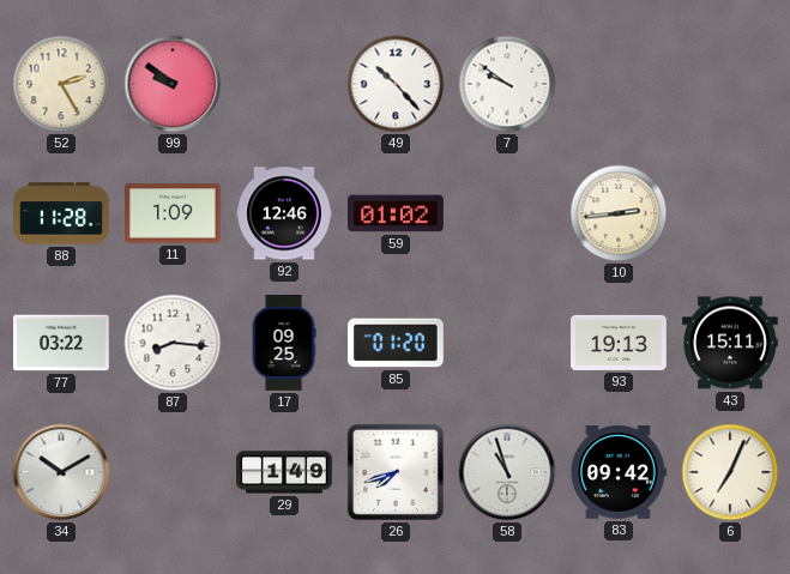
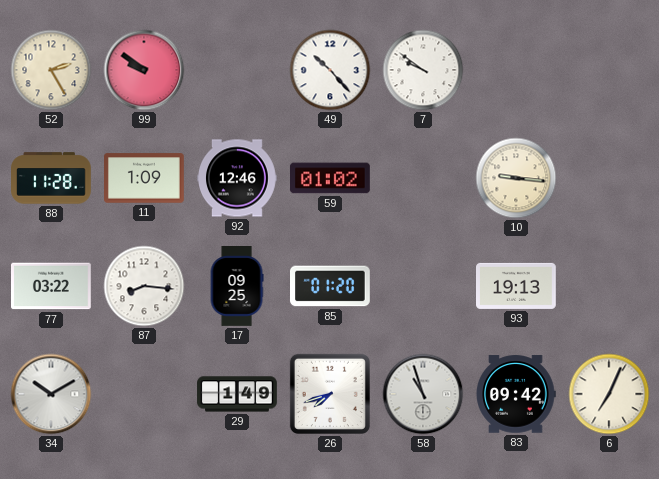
10: 2:44 -> 9:16 (516, 178)
43: 15:11 -> none (731, 343)
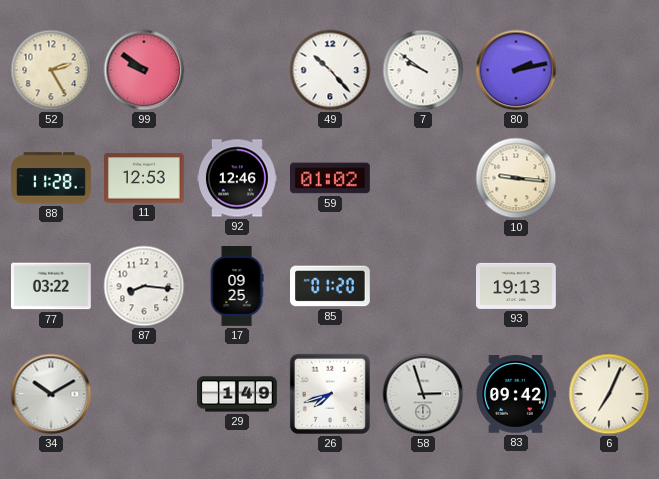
80: none -> 2:13 (516, 70)
11: 1:09 -> 12:53 (145, 178)
58: 10:57 -> 2:57 (423, 394)
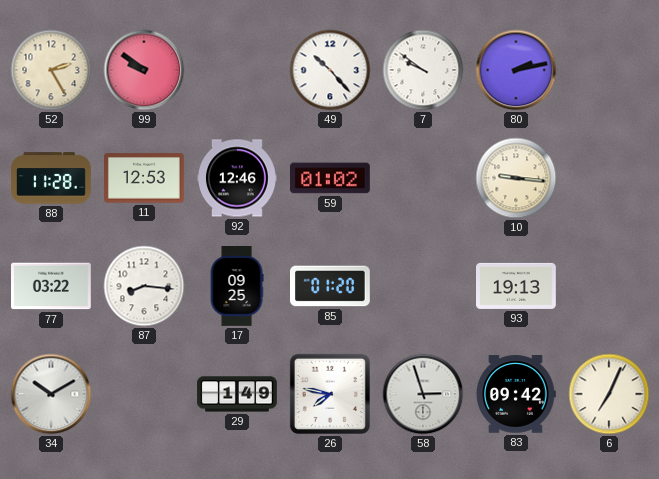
26: 7:42 -> 7:47 (330, 394)
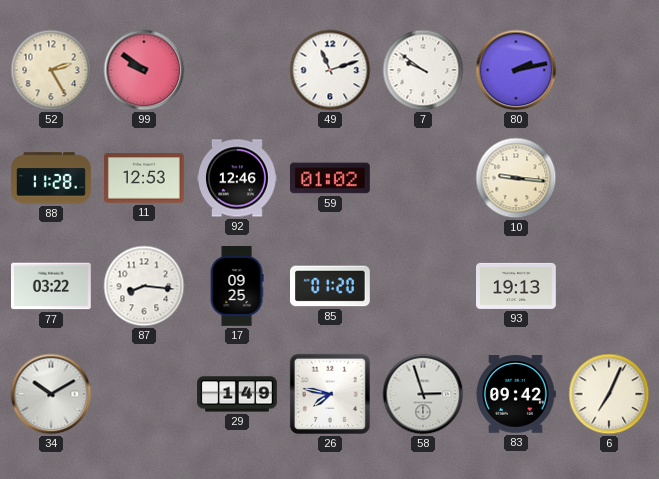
49: 10:23 -> 11:12 (330, 70)
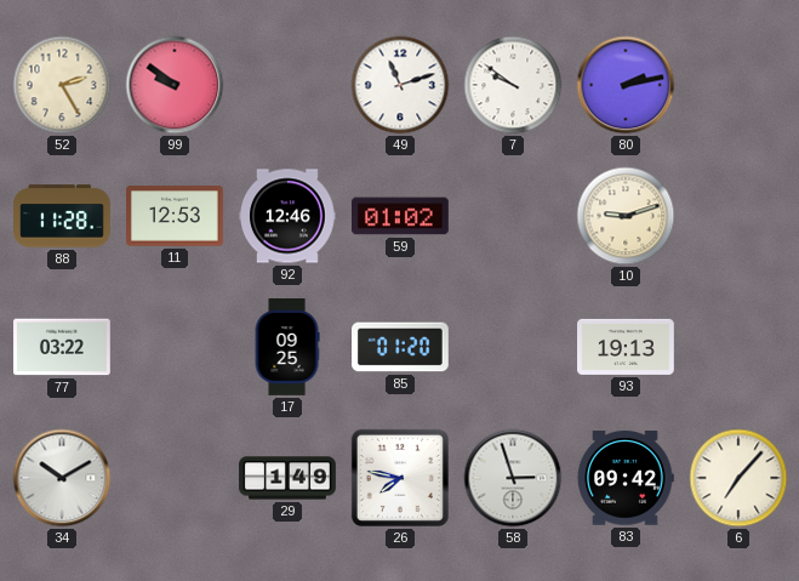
10: 9:16 -> 9:12 (626, 216)
87: 8:16 -> none (144, 286)
6: 7:04 -> 7:07 (738, 478)
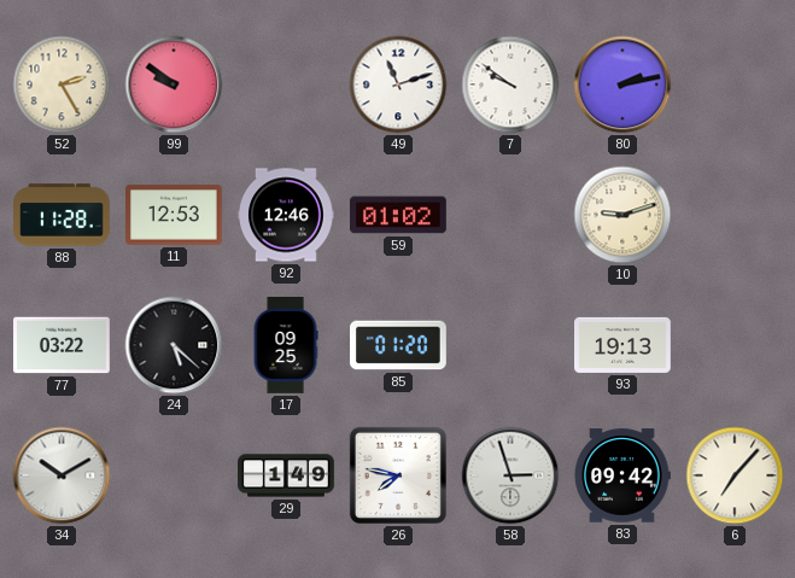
24: none -> 5:22 (174, 345)
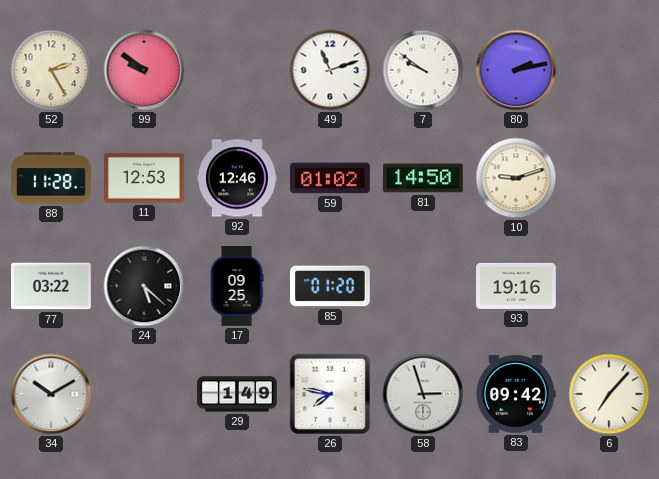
81: none -> 14:50 (424, 178)
93: 19:13 -> 19:16 (517, 286)
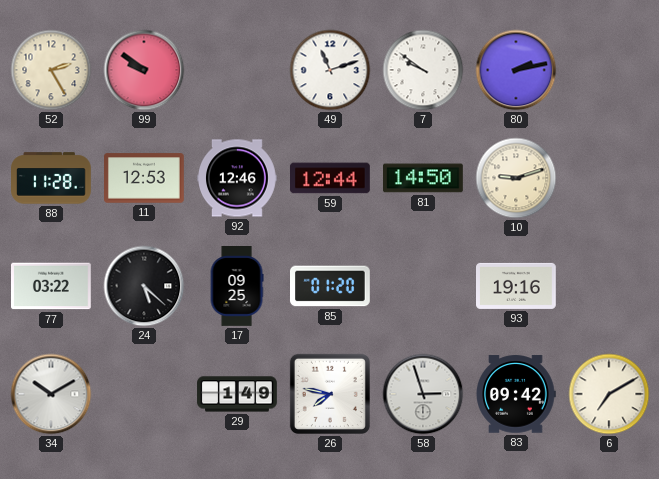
59: 01:02 -> 12:44 (331, 178)
6: 7:07 -> 7:10 (609, 394)
